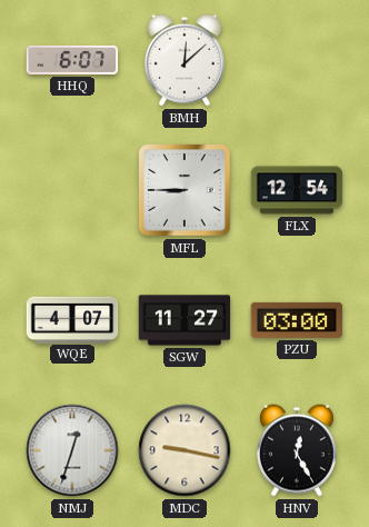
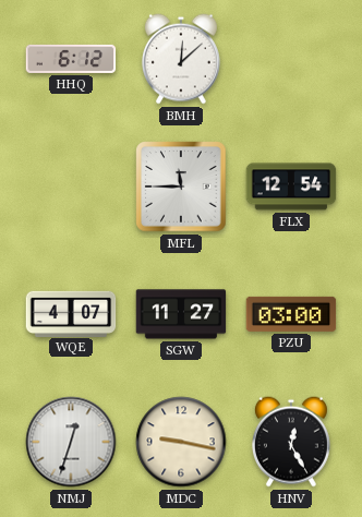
HHQ: 6:07 -> 6:12 (71, 59)
MFL: 8:45 -> 11:45 (181, 187)
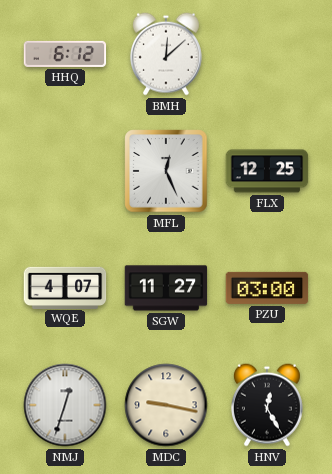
MFL: 11:45 -> 12:26 (166, 171)
FLX: 12:54 -> 12:25 (267, 171)
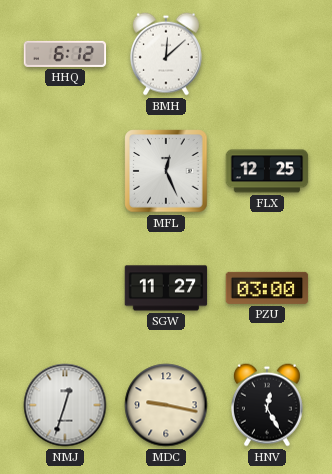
WQE: 4:07 -> none (65, 287)
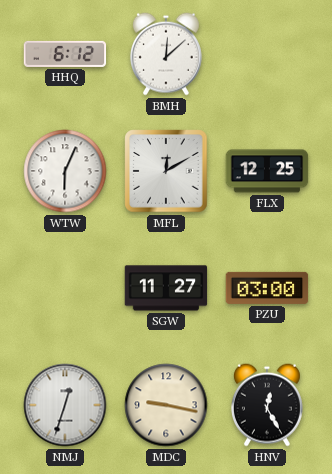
WTW: none -> 6:04 (65, 171)
MFL: 12:26 -> 12:10 (166, 171)
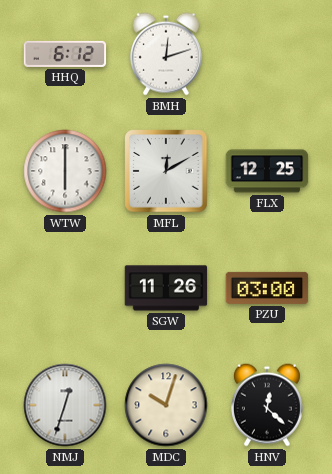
BMH: 12:08 -> 12:12 (166, 54)
WTW: 6:04 -> 6:00 (65, 171)
SGW: 11:27 -> 11:26 (166, 288)
MDC: 9:17 -> 10:03 (166, 405)
HNV: 12:25 -> 12:22 (267, 405)
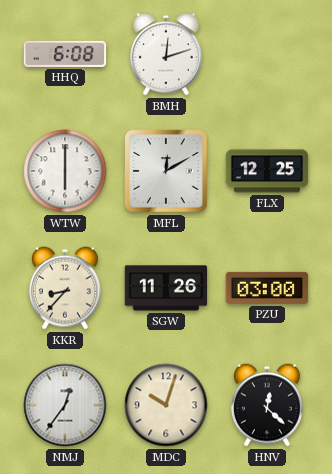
HHQ: 6:12 -> 6:08 (65, 54)
KKR: none -> 8:37 (65, 288)
NMJ: 12:33 -> 12:36 (65, 405)
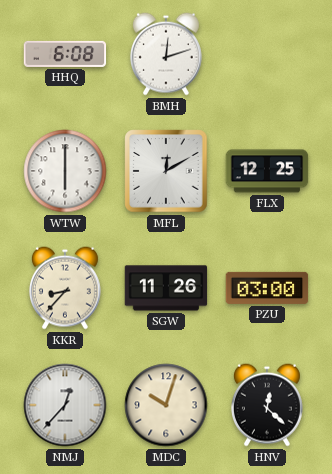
NMJ: 12:36 -> 12:37 (65, 405)
